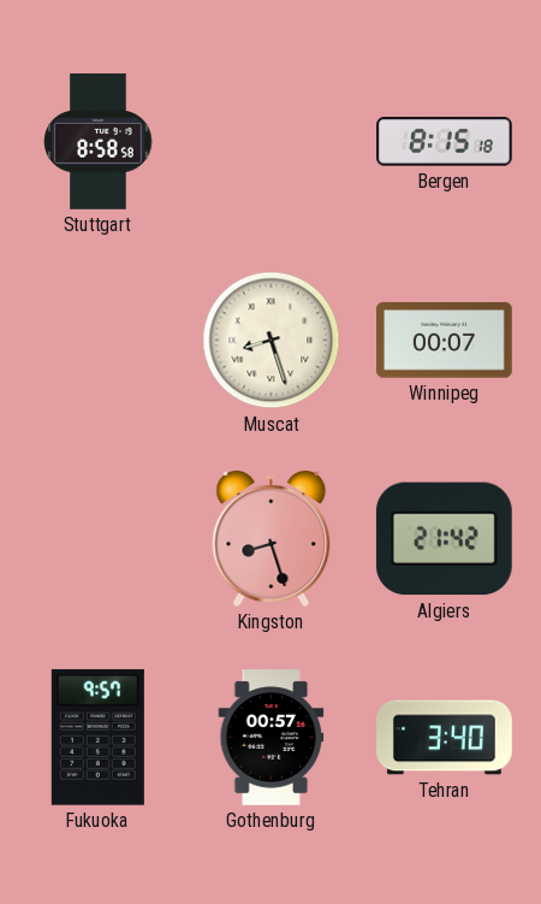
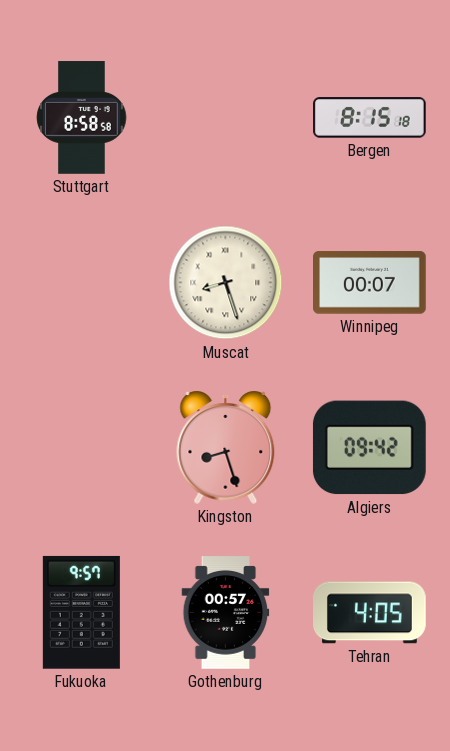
Algiers: 21:42 -> 09:42 (369, 448)
Tehran: 3:40 -> 4:05 (370, 613)
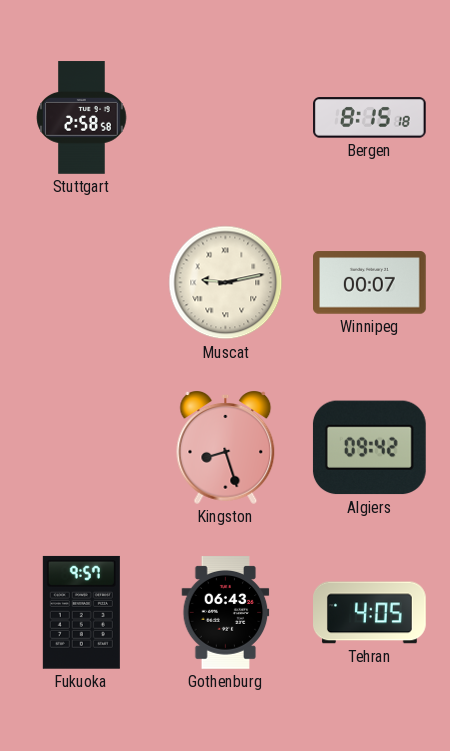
Stuttgart: 8:58 -> 2:58 (82, 118)
Muscat: 8:27 -> 9:13 (226, 283)
Gothenburg: 00:57 -> 06:43 (226, 613)
